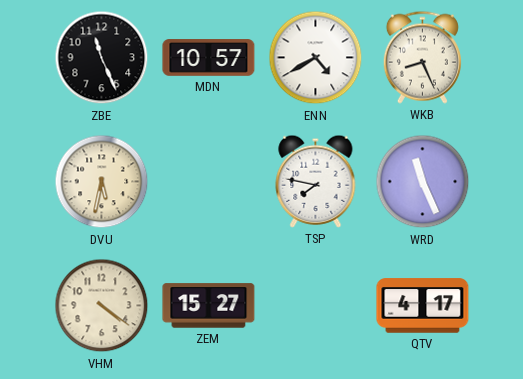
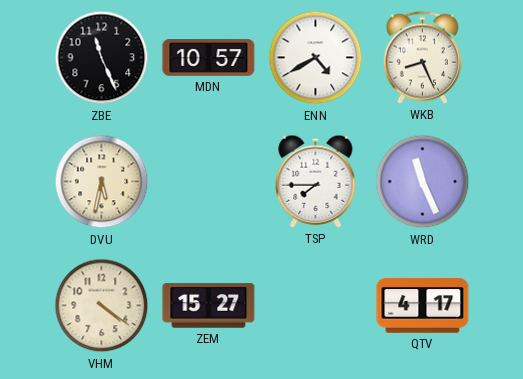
TSP: 7:47 -> 7:45 (316, 181)
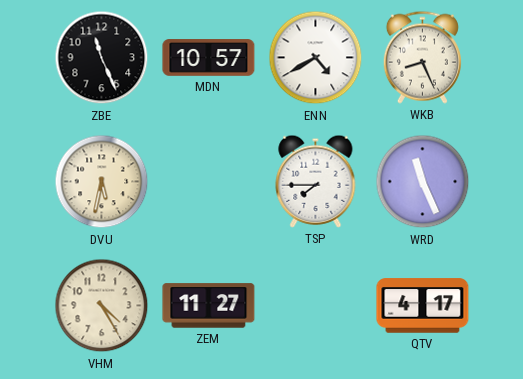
VHM: 4:21 -> 4:25 (102, 306)
ZEM: 15:27 -> 11:27 (209, 306)
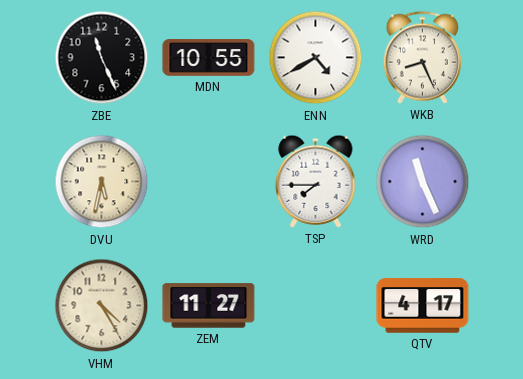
MDN: 10:57 -> 10:55 (209, 58)
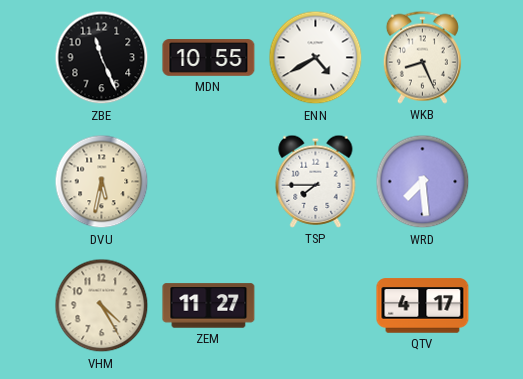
WRD: 11:26 -> 7:29 (423, 182)
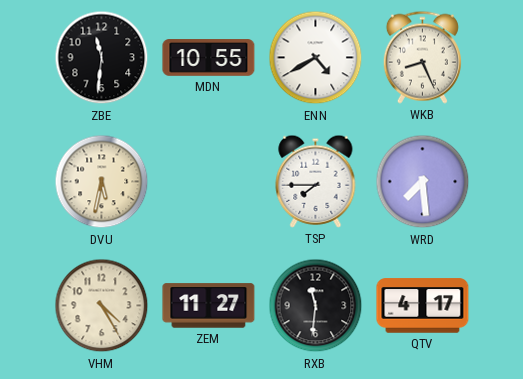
ZBE: 11:26 -> 11:31 (102, 58)
RXB: none -> 11:31 (316, 306)
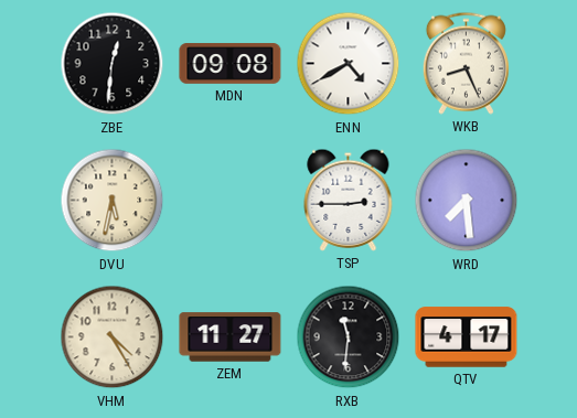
ZBE: 11:31 -> 12:31 (113, 64)
MDN: 10:55 -> 09:08 (231, 64)
TSP: 7:45 -> 2:45 (349, 200)
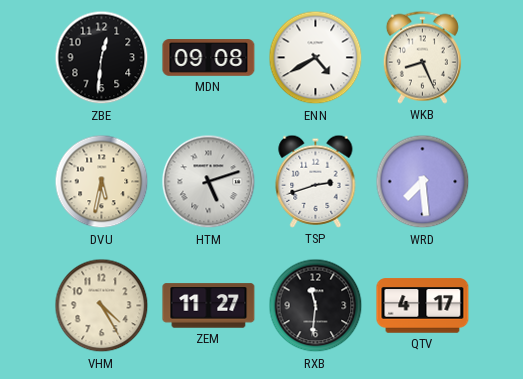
HTM: none -> 5:12 (209, 182)
TSP: 2:45 -> 2:42 (316, 181)
